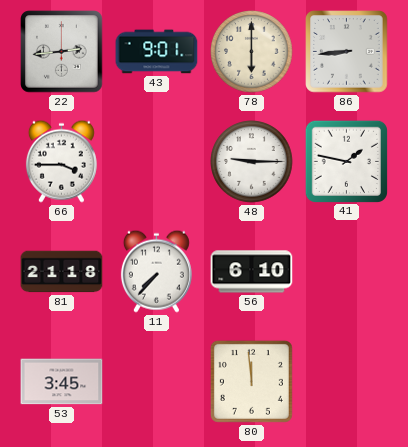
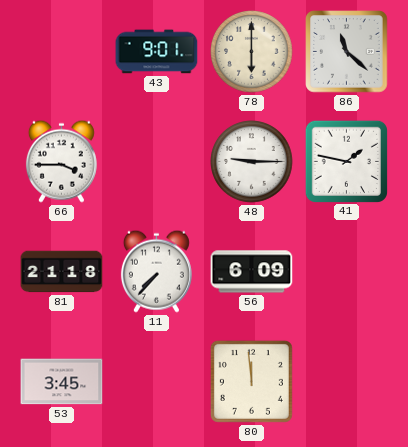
22: 2:44 -> none (62, 52)
86: 8:44 -> 11:22 (347, 52)
56: 6:10 -> 6:09 (252, 272)
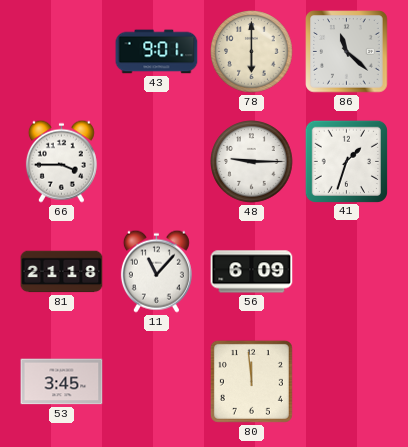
41: 1:47 -> 1:33 (346, 161)
11: 7:37 -> 11:07 (156, 271)
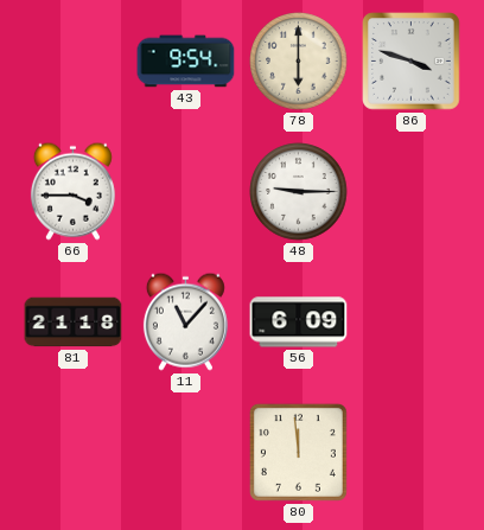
43: 9:01 -> 9:54 (186, 62)
86: 11:22 -> 3:48 (412, 62)
41: 1:33 -> none (346, 161)
53: 3:45 -> none (62, 382)
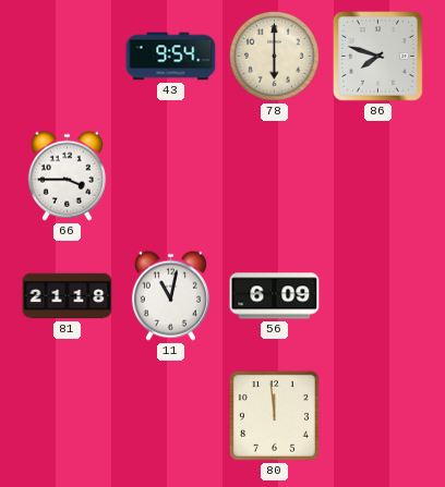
86: 3:48 -> 7:48 (378, 57)
48: 9:15 -> none (299, 192)
11: 11:07 -> 11:02 (170, 295)
